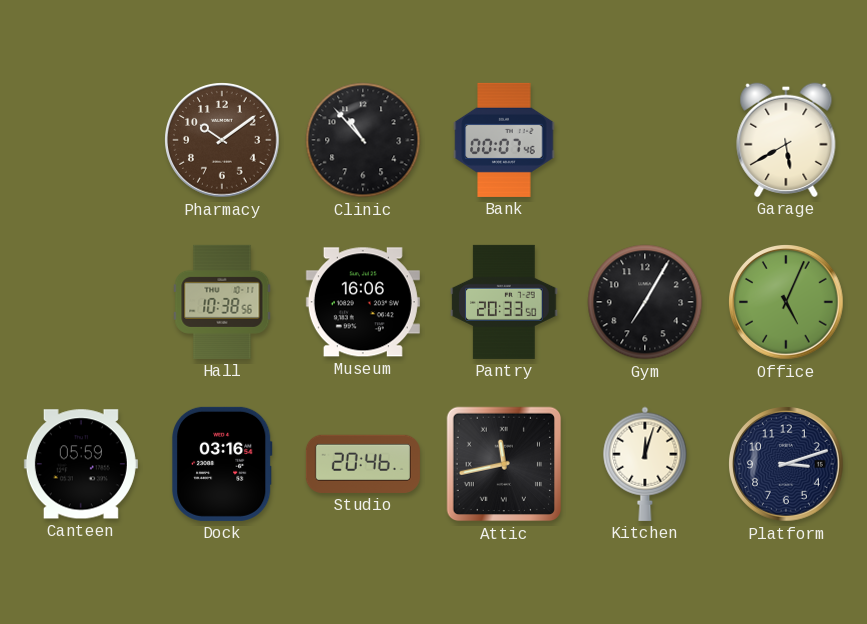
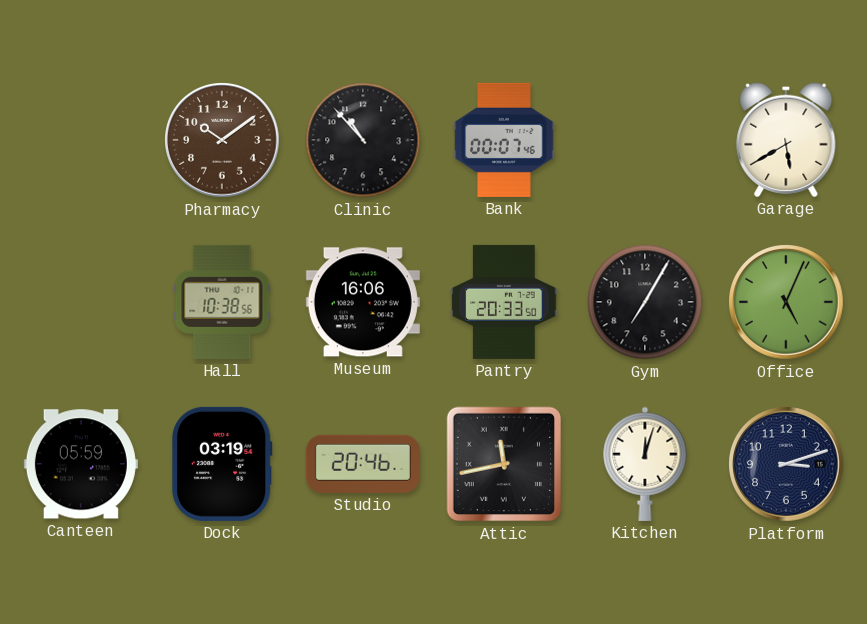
Dock: 03:16 -> 03:19 (222, 464)
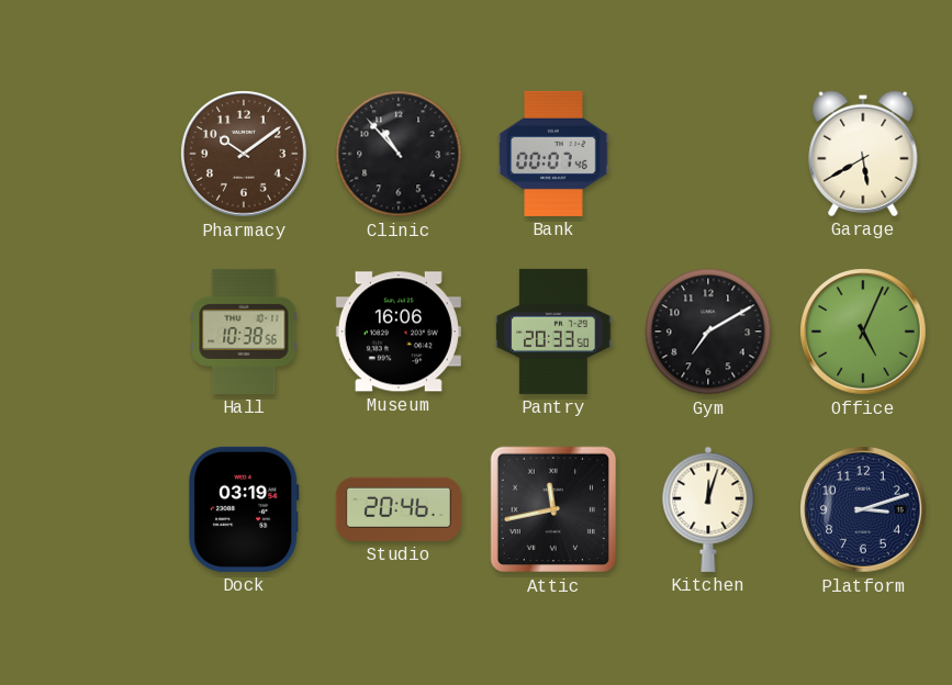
Gym: 7:05 -> 7:10 (708, 332)
Canteen: 05:59 -> none (81, 464)
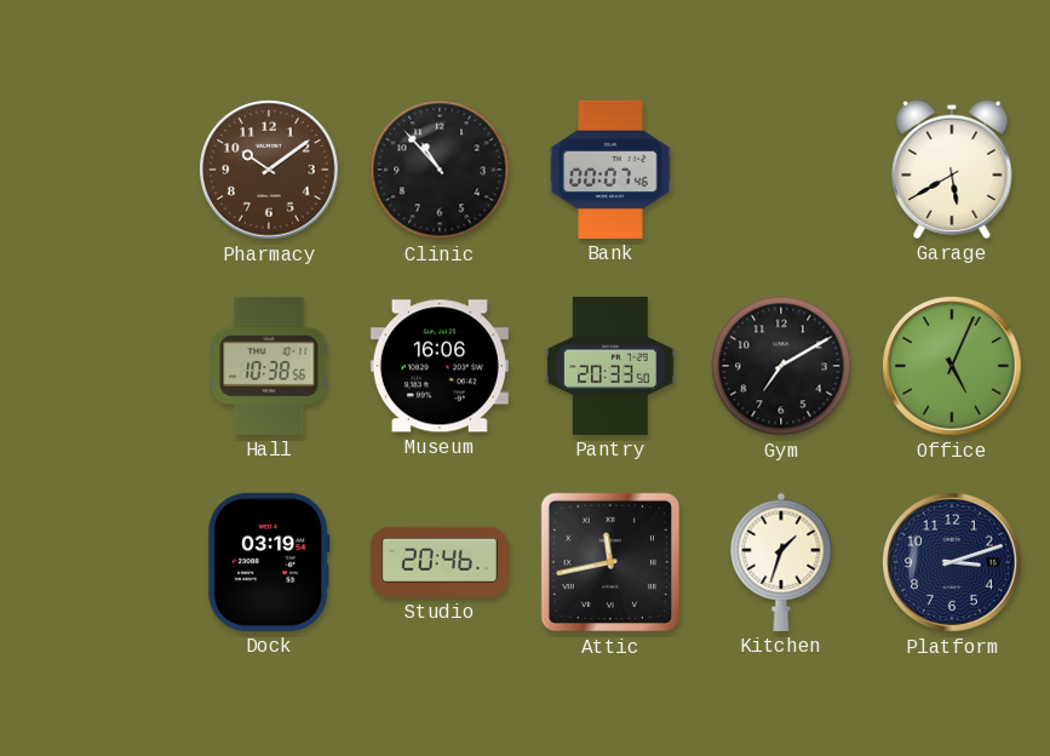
Kitchen: 12:03 -> 1:33 (781, 562)
